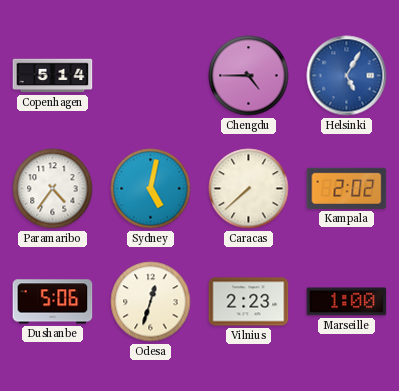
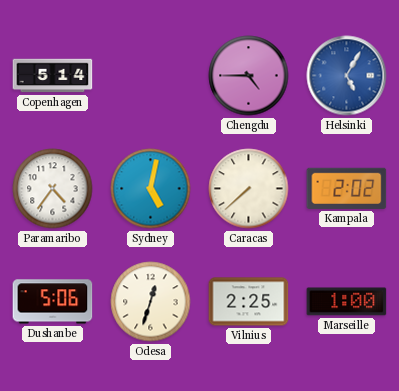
Vilnius: 2:23 -> 2:25 (249, 302)
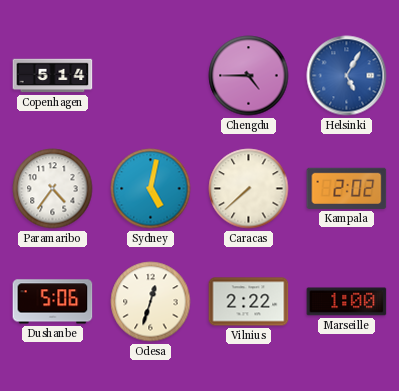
Vilnius: 2:25 -> 2:22 (249, 302)
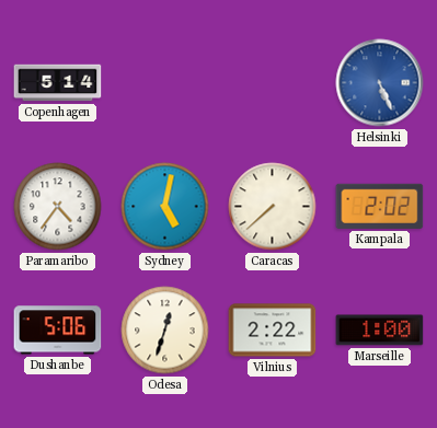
Chengdu: 4:45 -> none (249, 76)
Helsinki: 5:05 -> 5:26 (380, 83)
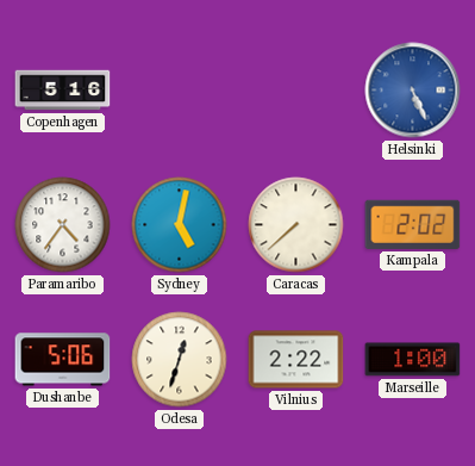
Copenhagen: 5:14 -> 5:16 (63, 91)
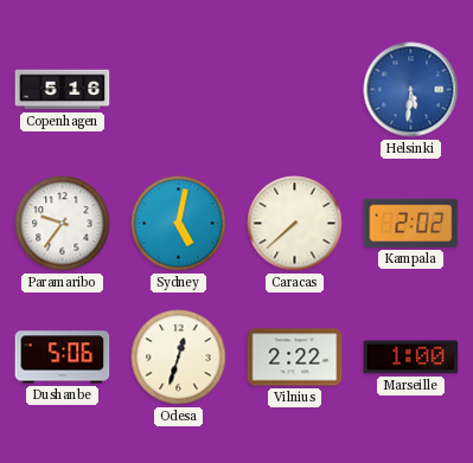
Helsinki: 5:26 -> 5:31 (411, 90)
Paramaribo: 4:36 -> 9:36 (63, 224)
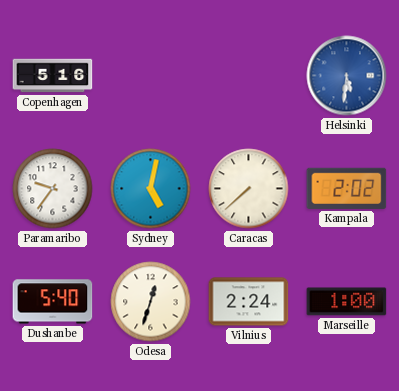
Dushanbe: 5:06 -> 5:40 (53, 302)
Vilnius: 2:22 -> 2:24 (249, 302)
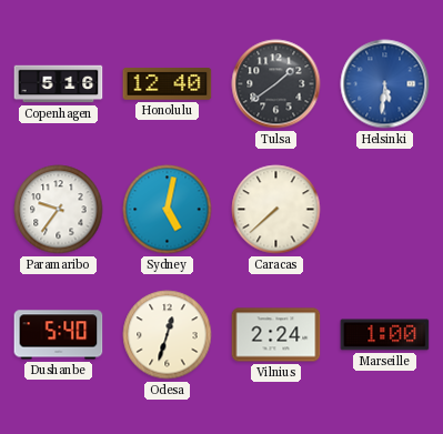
Honolulu: none -> 12:40 (168, 84)
Tulsa: none -> 1:39 (276, 84)
Kampala: 2:02 -> none (347, 188)
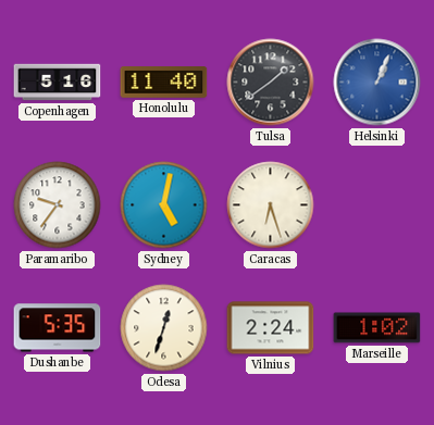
Honolulu: 12:40 -> 11:40 (164, 83)
Helsinki: 5:31 -> 1:04 (377, 83)
Caracas: 7:38 -> 6:27 (271, 205)
Dushanbe: 5:40 -> 5:35 (58, 328)
Marseille: 1:00 -> 1:02 (377, 328)
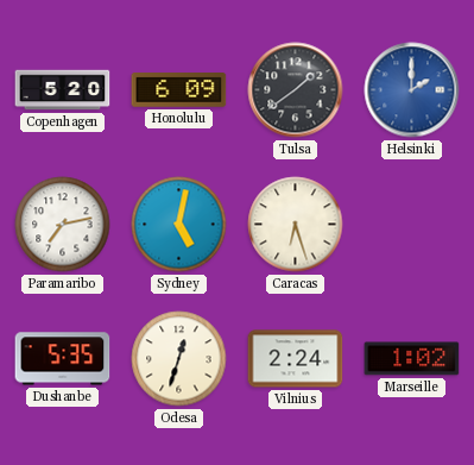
Copenhagen: 5:16 -> 5:20 (63, 90)
Honolulu: 11:40 -> 6:09 (179, 90)
Helsinki: 1:04 -> 2:00 (412, 90)
Paramaribo: 9:36 -> 7:13 (63, 225)
